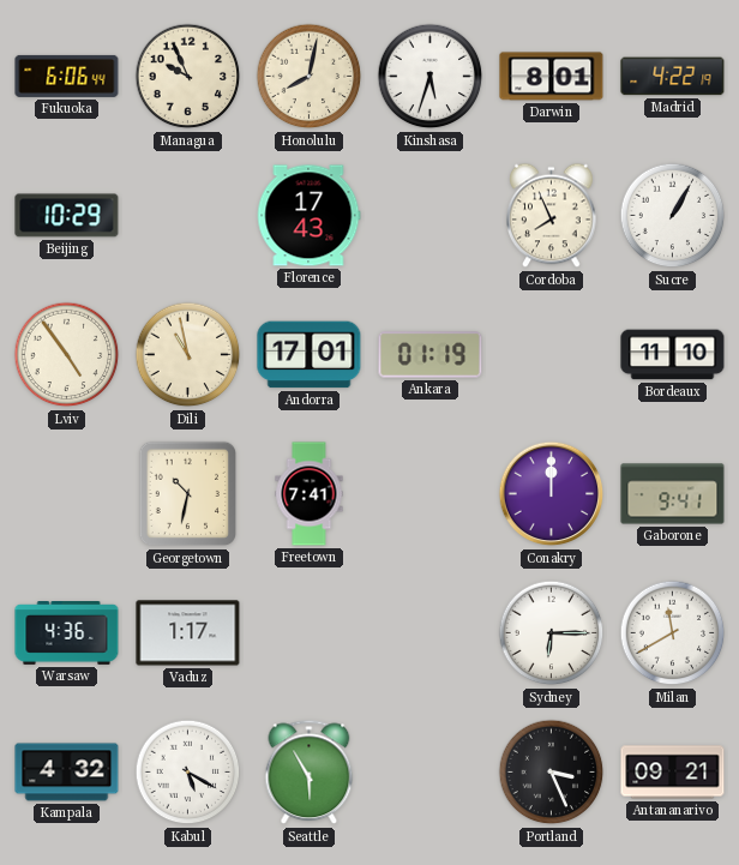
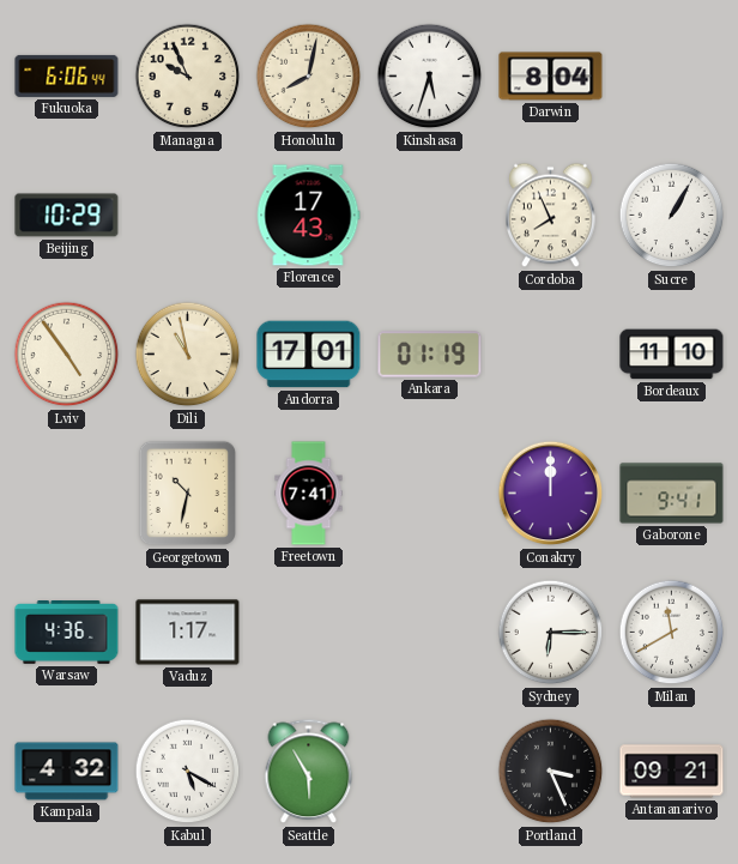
Darwin: 8:01 -> 8:04 (551, 77)
Madrid: 4:22 -> none (673, 77)
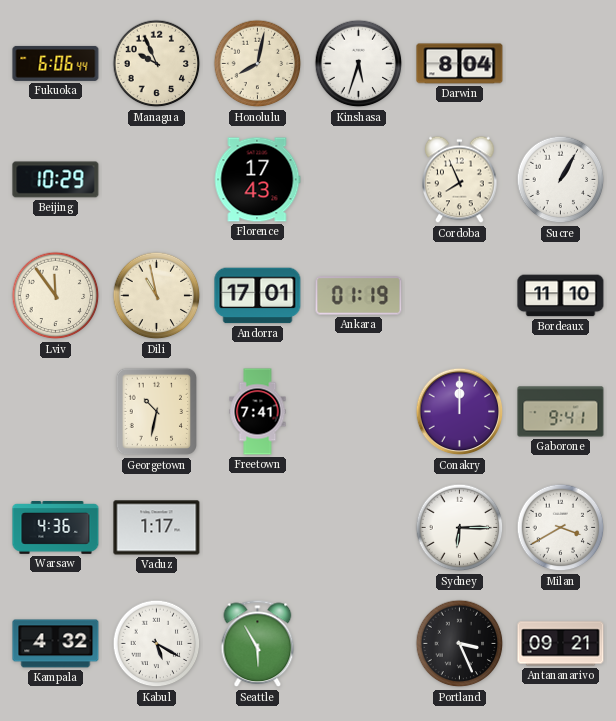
Lviv: 4:54 -> 11:54 (56, 296)
Milan: 11:40 -> 3:40 (561, 528)
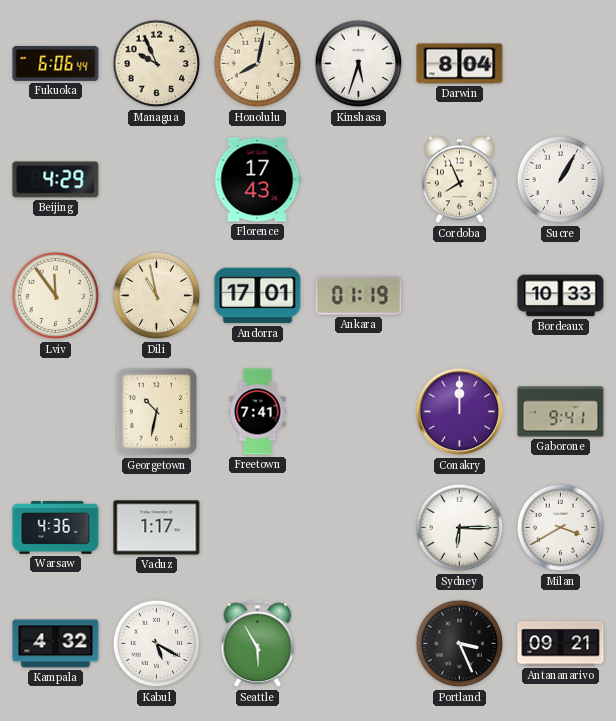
Beijing: 10:29 -> 4:29 (56, 180)
Bordeaux: 11:10 -> 10:33 (561, 296)
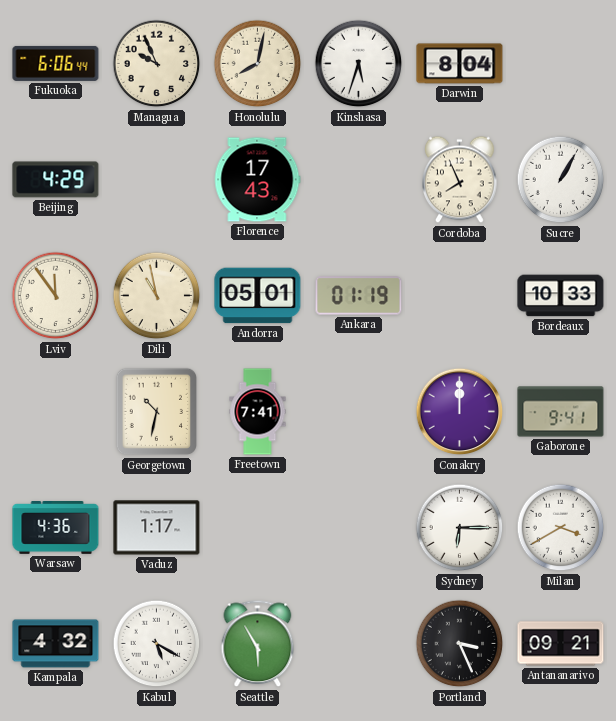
Andorra: 17:01 -> 05:01 (258, 296)
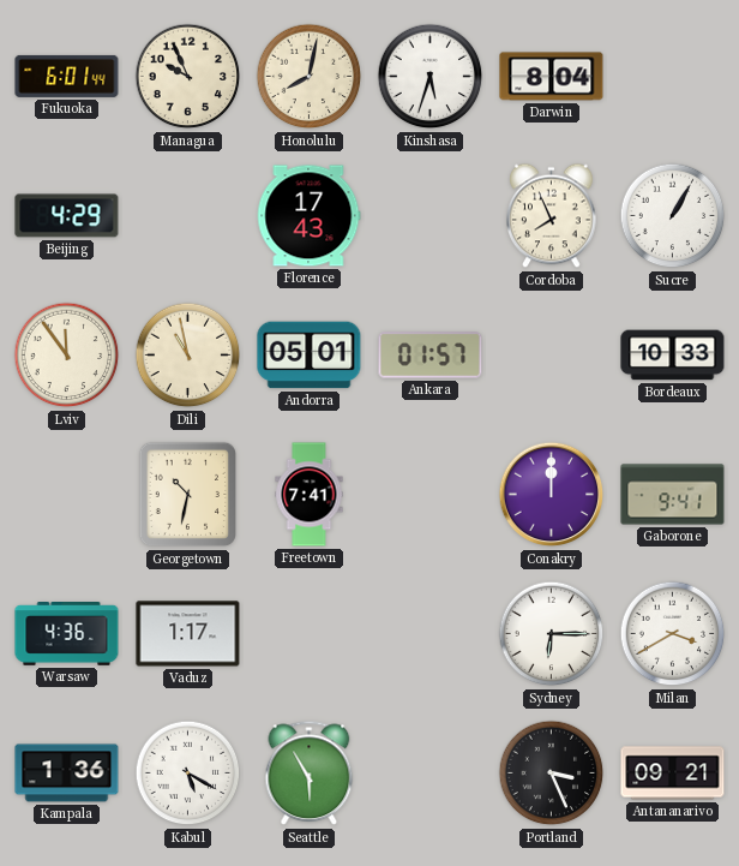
Fukuoka: 6:06 -> 6:01 (67, 76)
Ankara: 01:19 -> 01:57 (431, 356)
Kampala: 4:32 -> 1:36 (67, 774)
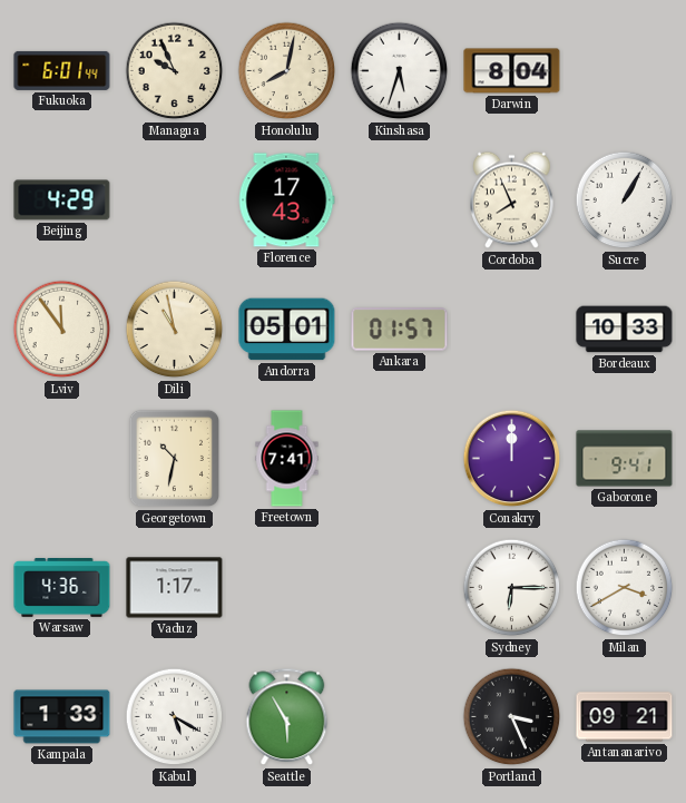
Kampala: 1:36 -> 1:33 (62, 717)
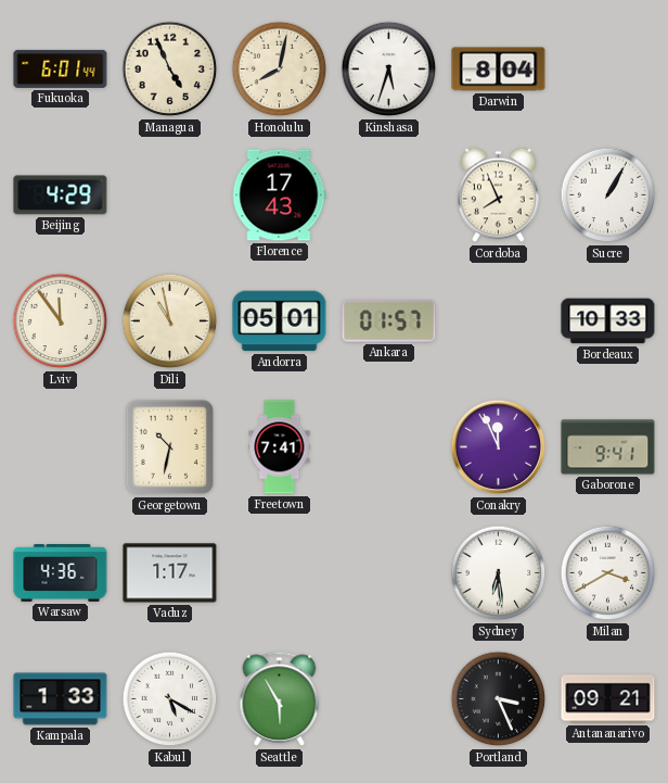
Managua: 9:56 -> 4:56 (170, 70)
Conakry: 12:00 -> 11:56 (499, 447)
Sydney: 6:15 -> 6:29 (499, 573)
